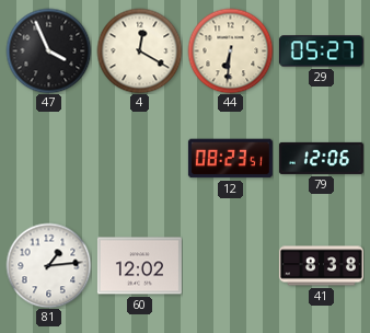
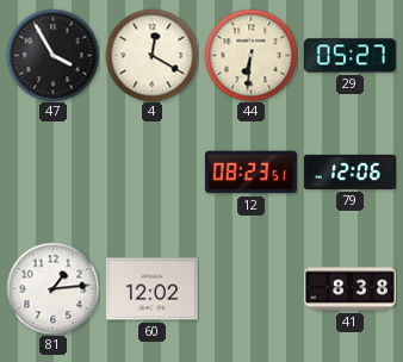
47: 3:56 -> 3:55 (52, 55)
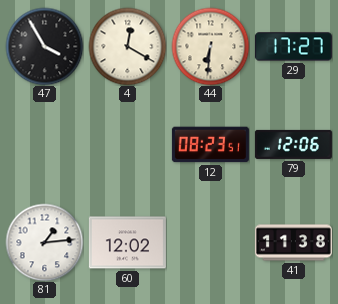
29: 05:27 -> 17:27 (293, 47)
41: 8:38 -> 11:38 (293, 243)
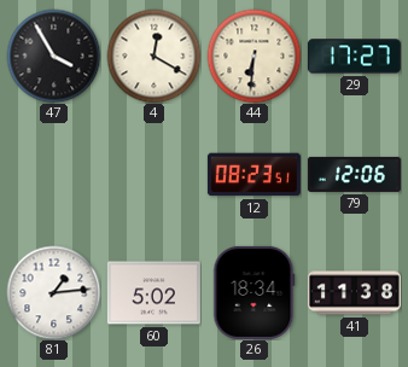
60: 12:02 -> 5:02 (153, 293)
26: none -> 18:34 (255, 292)
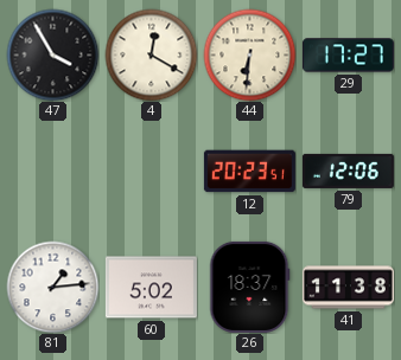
12: 08:23 -> 20:23 (249, 172)
26: 18:34 -> 18:37 (250, 287)
